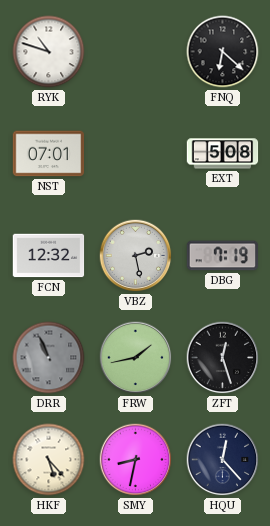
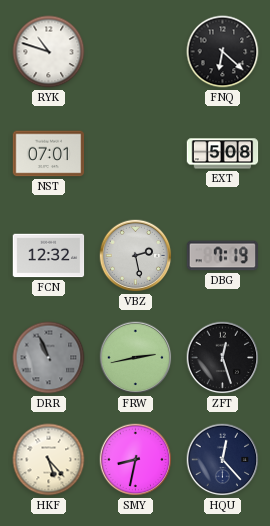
FRW: 1:43 -> 2:43 (136, 358)
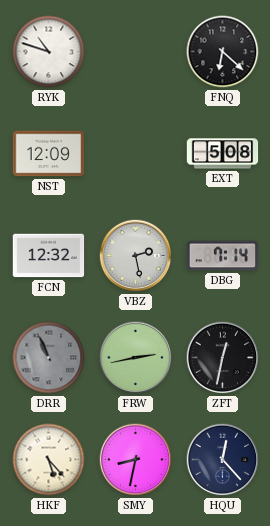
NST: 07:01 -> 12:09 (49, 154)
DBG: 7:19 -> 7:14 (223, 256)
ZFT: 12:27 -> 12:32 (223, 358)
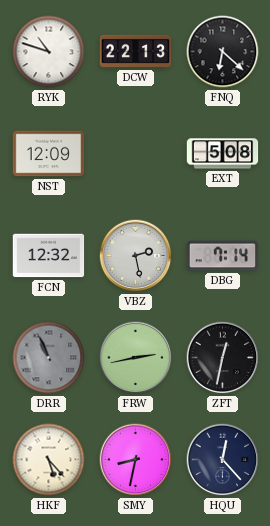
DCW: none -> 22:13 (136, 51)
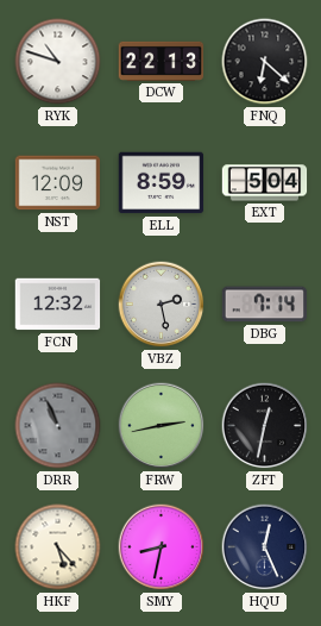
ELL: none -> 8:59 (162, 183)
EXT: 5:08 -> 5:04 (265, 183)
HQU: 12:23 -> 12:26 (265, 547)
